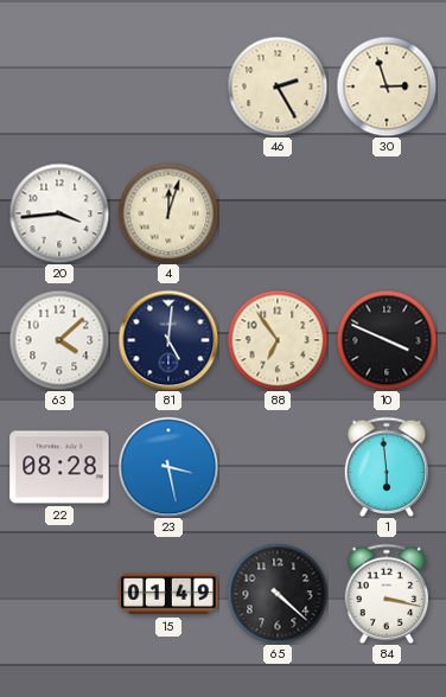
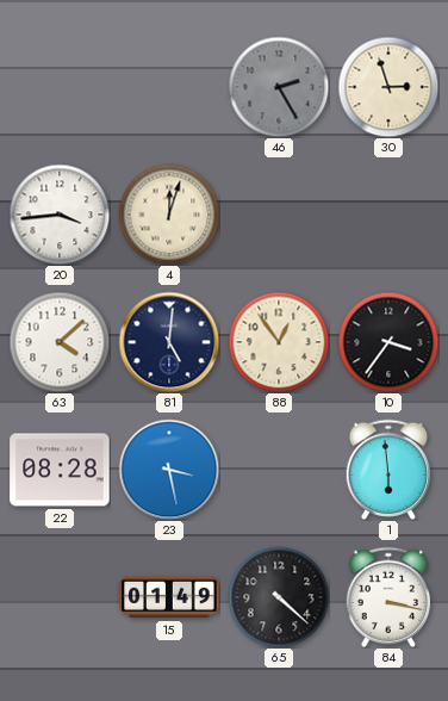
46 dial: cream -> grey (279, 87)
88: 6:54 -> 12:54 (279, 342)
10: 3:49 -> 3:36 (388, 342)
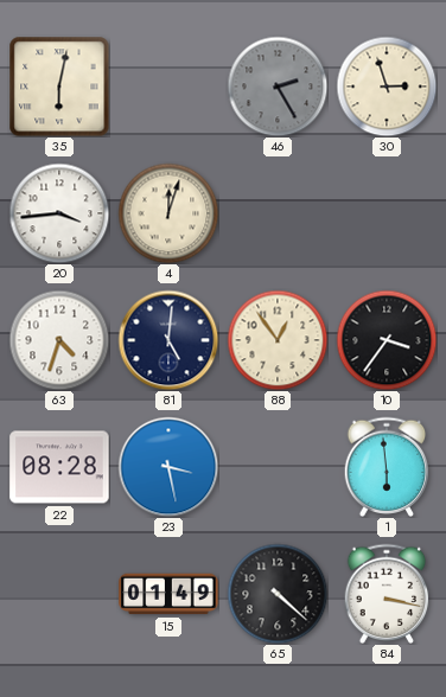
35: none -> 6:02 (59, 87)
63: 4:08 -> 4:33 (59, 340)
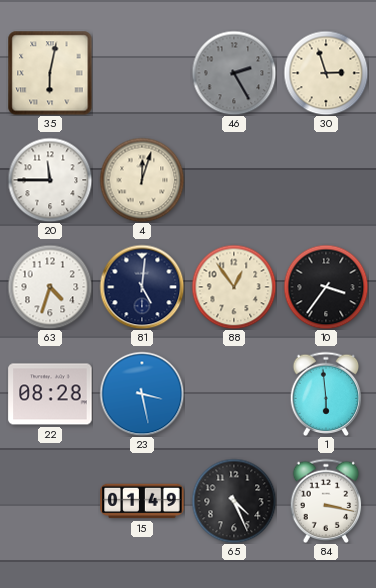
20: 3:44 -> 11:45 (50, 180)
65: 4:22 -> 4:26 (234, 501)
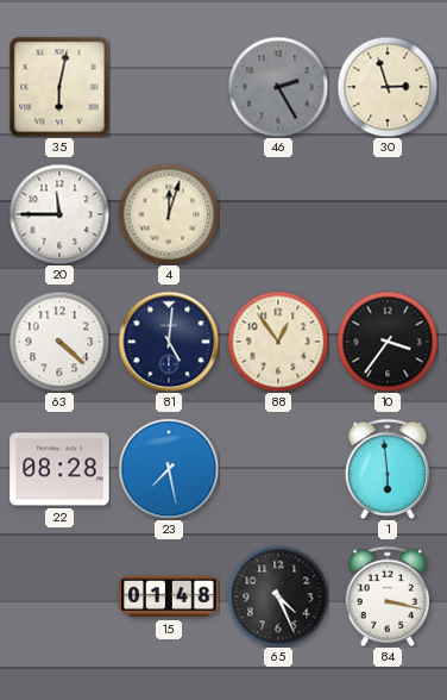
63: 4:33 -> 4:22 (59, 342)
23: 3:28 -> 7:28 (169, 469)
15: 01:49 -> 01:48 (169, 596)
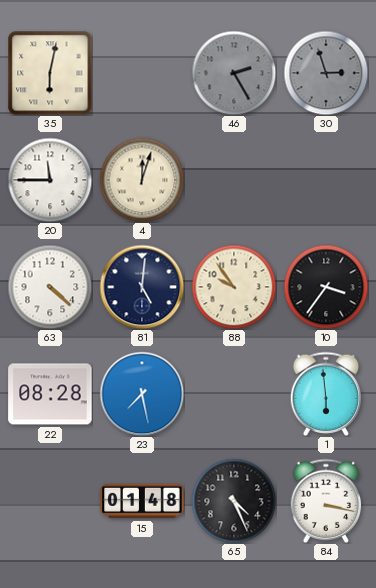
30 dial: cream -> grey (326, 73)
88: 12:54 -> 9:54 (234, 287)
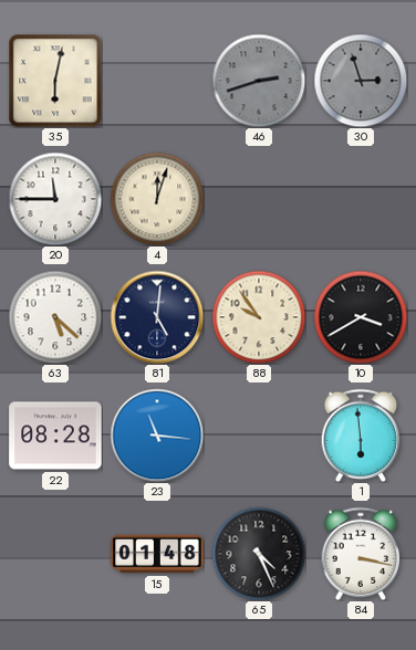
46: 2:25 -> 2:42 (259, 81)
63: 4:22 -> 5:22 (55, 317)
10: 3:36 -> 3:40 (361, 317)
23: 7:28 -> 11:16 (157, 436)
